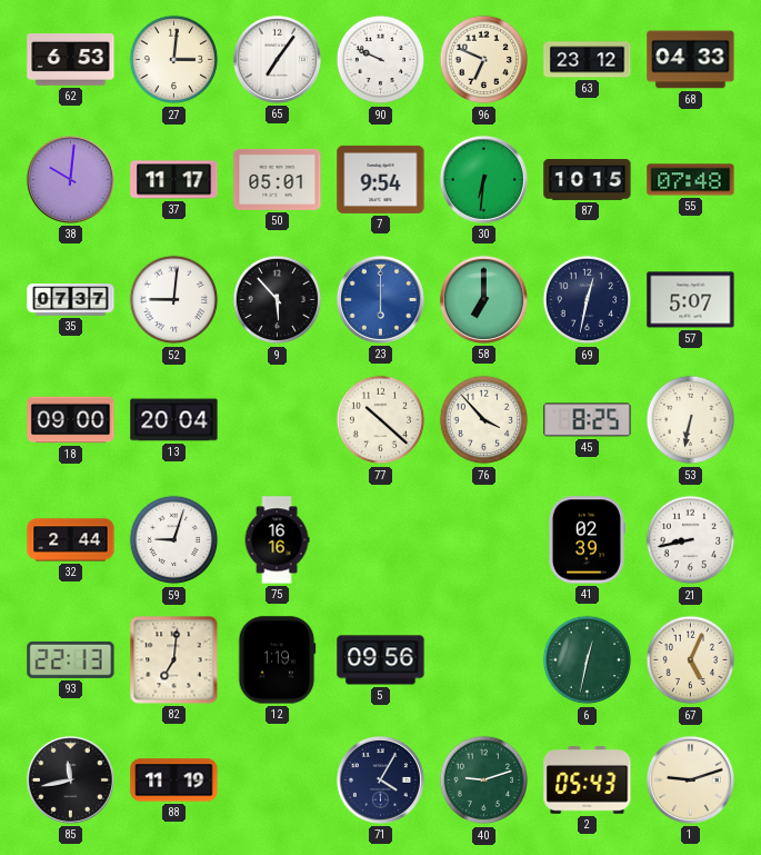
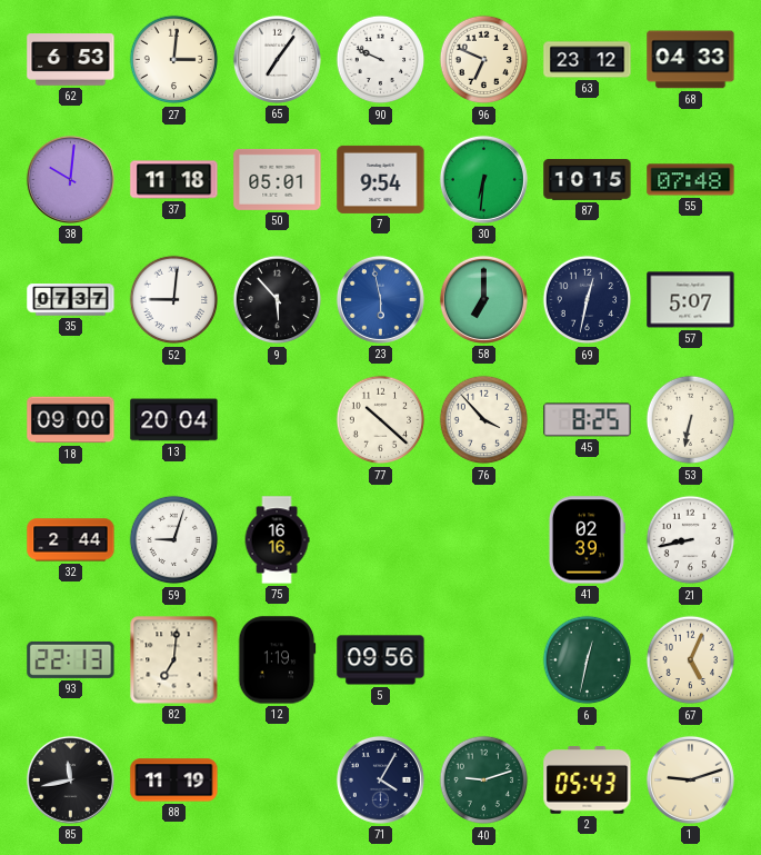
37: 11:17 -> 11:18 (174, 180)
23: 6:00 -> 5:58 (380, 299)
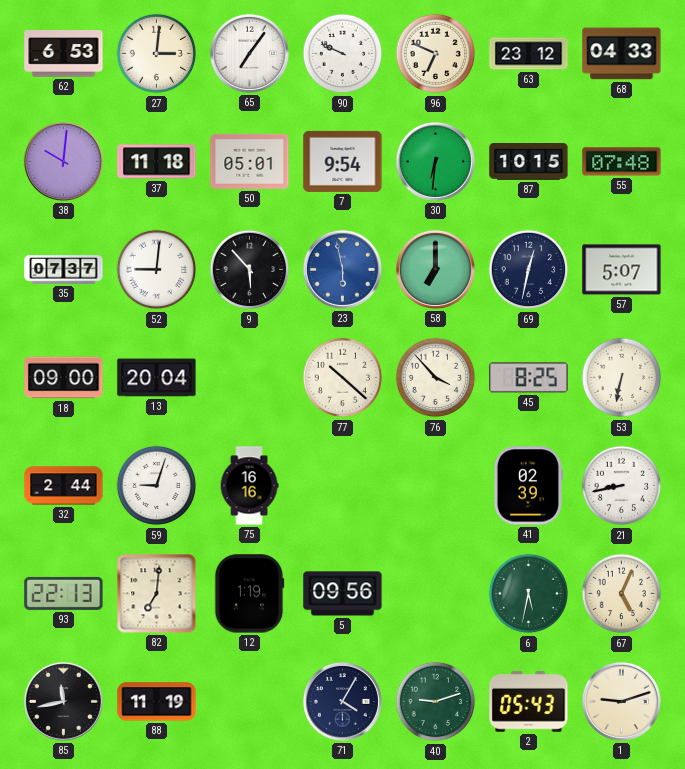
6: 12:32 -> 5:32 (529, 594)
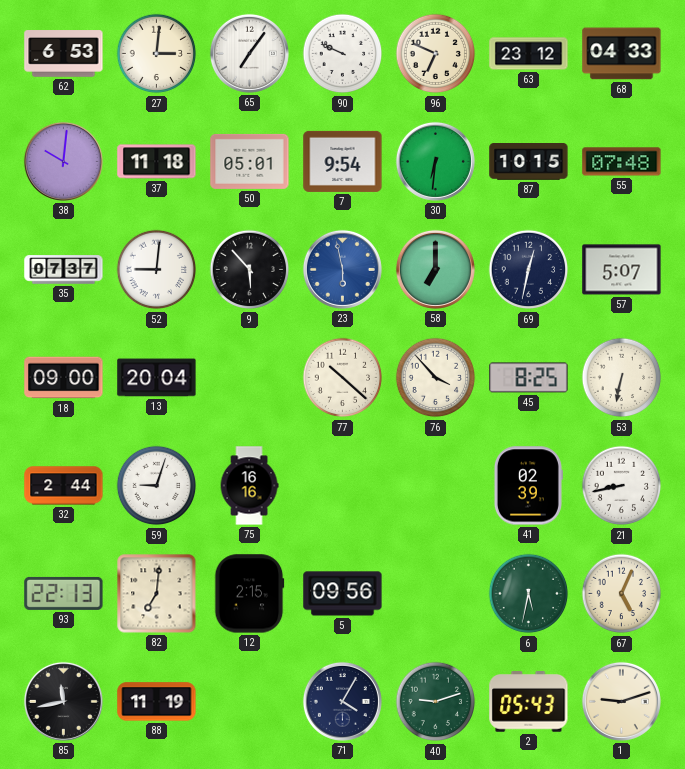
12: 1:19 -> 2:15 (249, 594)
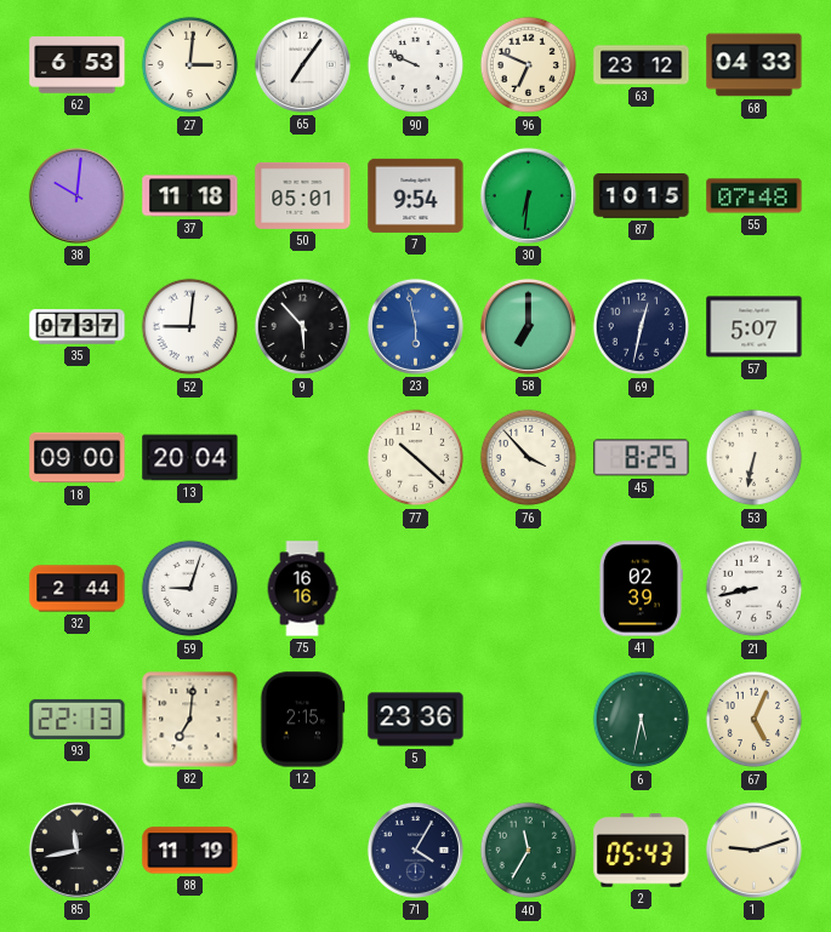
5: 09:56 -> 23:36 (416, 720)
40: 9:12 -> 11:35 (529, 851)
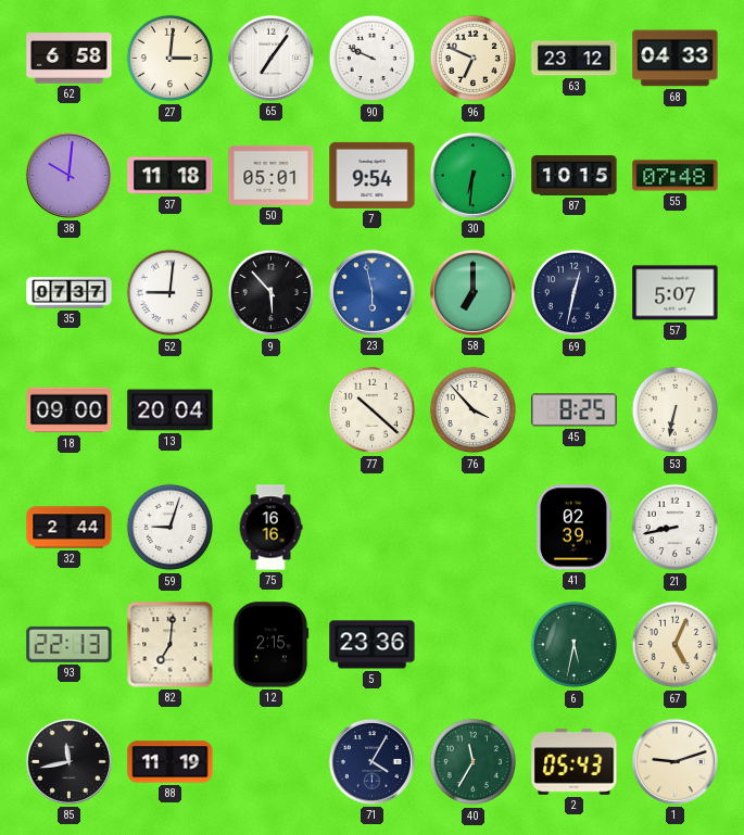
62: 6:53 -> 6:58 (70, 59)
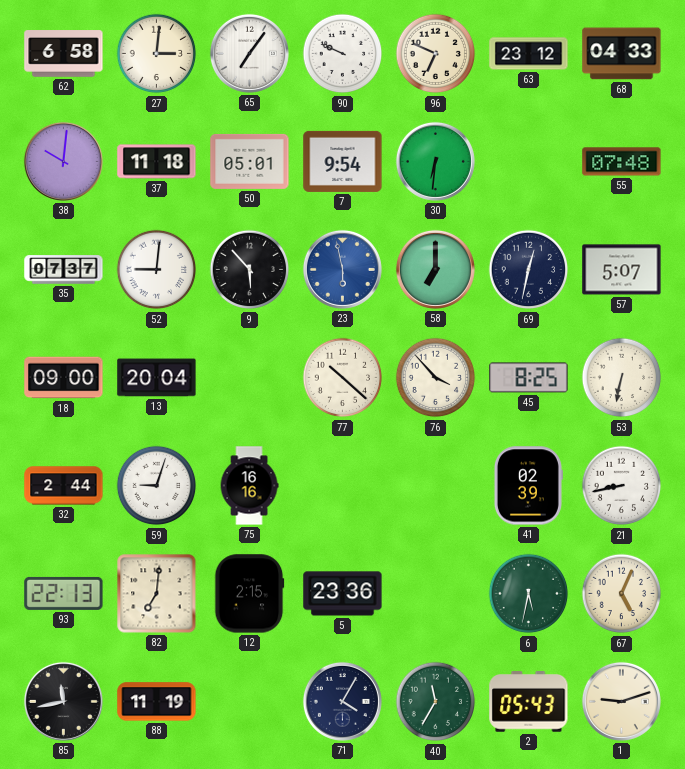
87: 10:15 -> none (575, 176)
